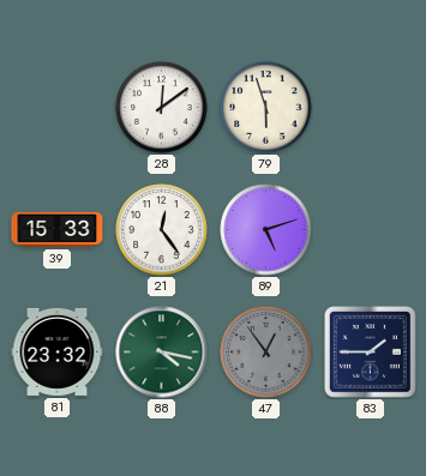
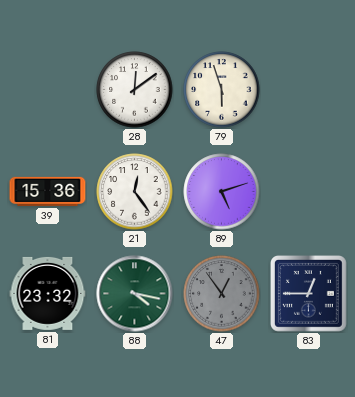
39: 15:33 -> 15:36 (48, 191)
83: 1:45 -> 12:45 (309, 294)
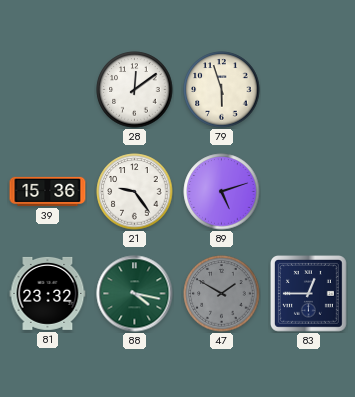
21: 12:24 -> 9:24 (135, 192)
47: 12:54 -> 1:50 (222, 294)
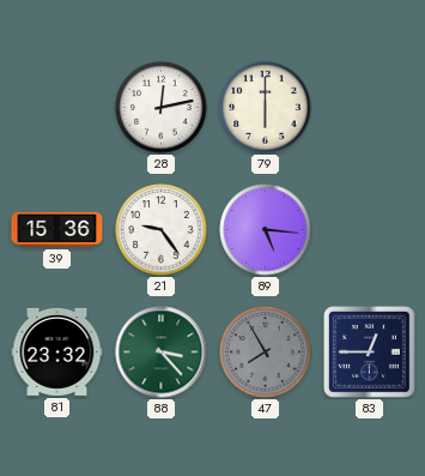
28: 12:09 -> 12:13 (162, 108)
79: 5:57 -> 6:00 (266, 108)
89: 5:12 -> 5:16 (266, 230)
88: 4:17 -> 3:23 (162, 353)
47: 1:50 -> 7:55 (266, 353)
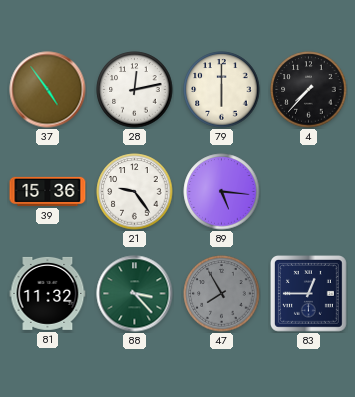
37: none -> 4:54 (48, 90)
4: none -> 7:37 (309, 90)
81: 23:32 -> 11:32 (48, 293)
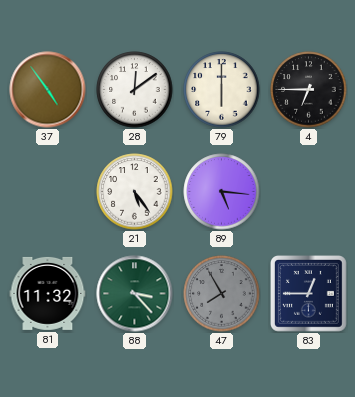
28: 12:13 -> 12:09 (135, 90)
4: 7:37 -> 6:45 (309, 90)
39: 15:36 -> none (48, 191)
21: 9:24 -> 5:24 (135, 192)
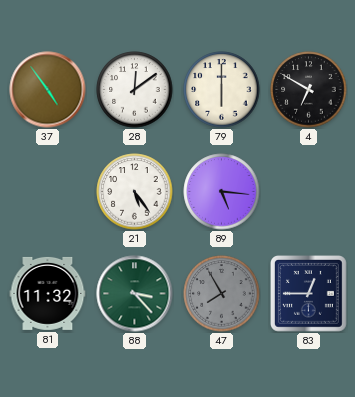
4: 6:45 -> 6:50 (309, 90)
